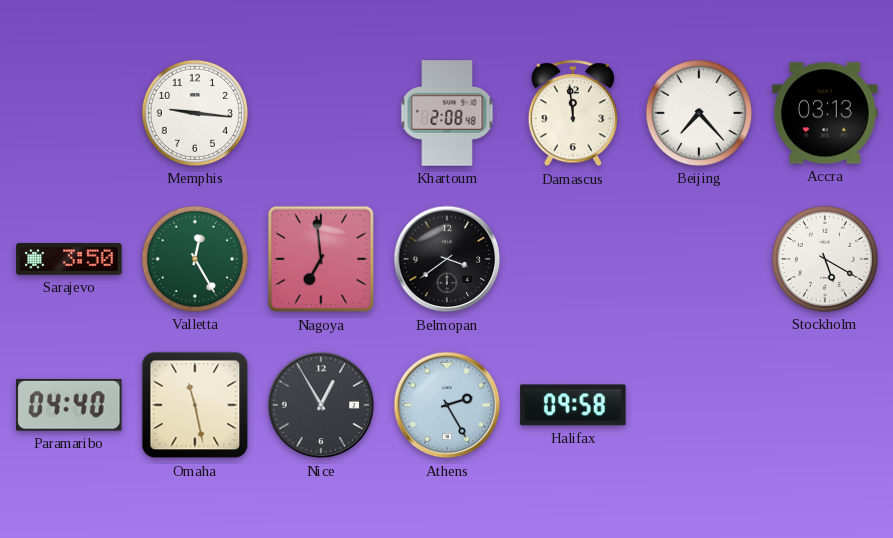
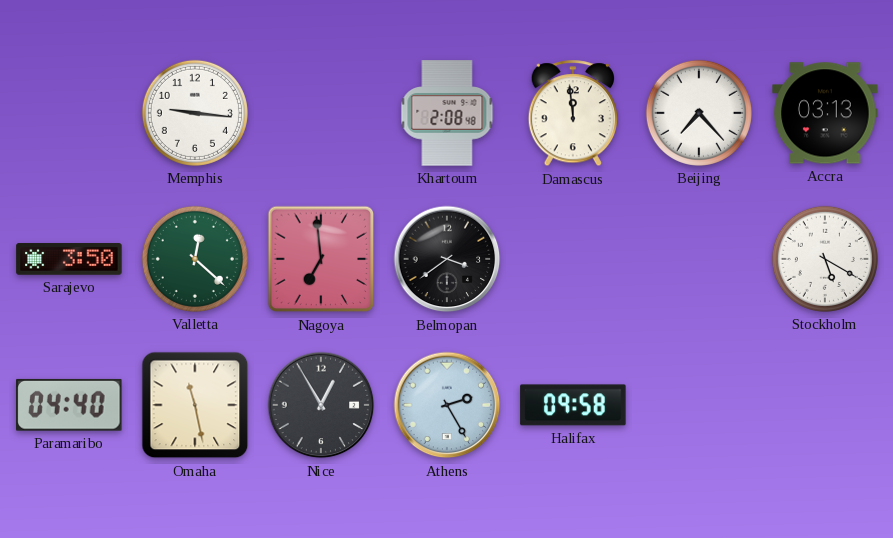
Valletta: 12:25 -> 12:22 (195, 259)
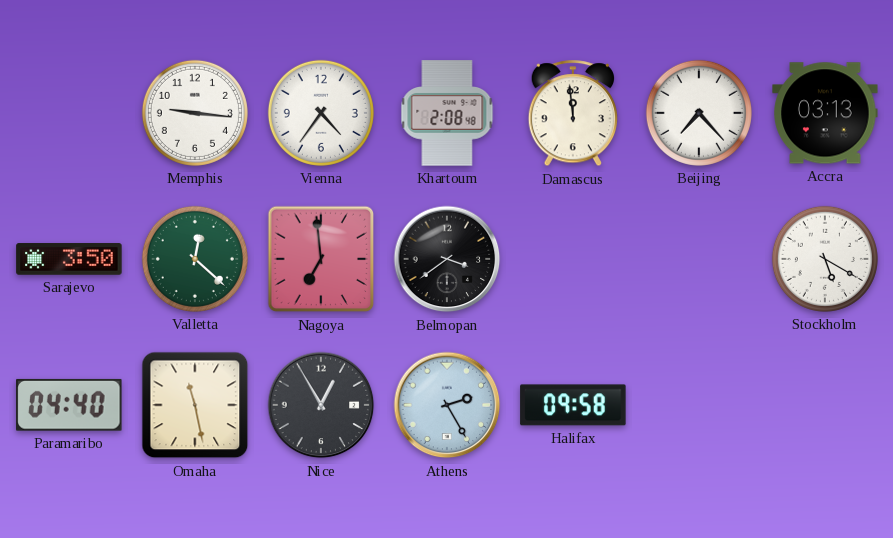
Vienna: none -> 4:36 (321, 113)
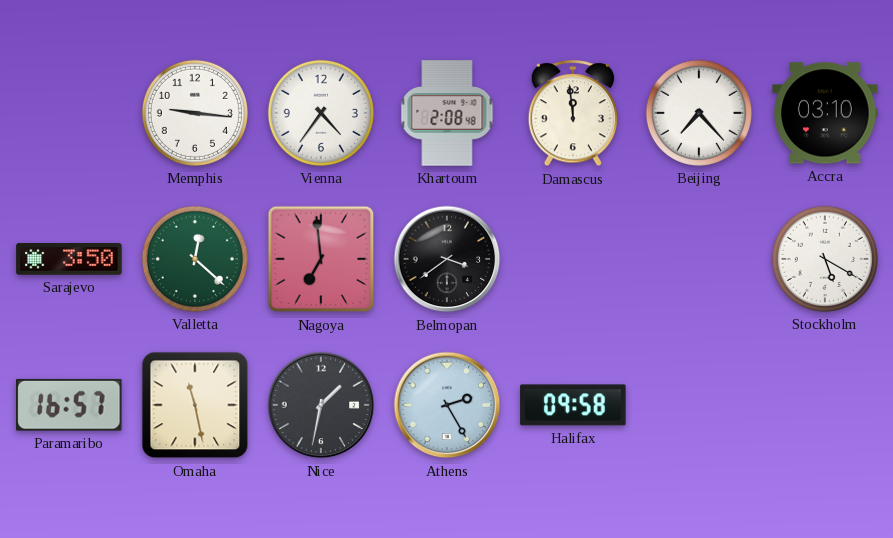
Accra: 03:13 -> 03:10 (825, 113)
Paramaribo: 04:40 -> 16:57 (69, 405)
Nice: 12:55 -> 1:32 (321, 405)
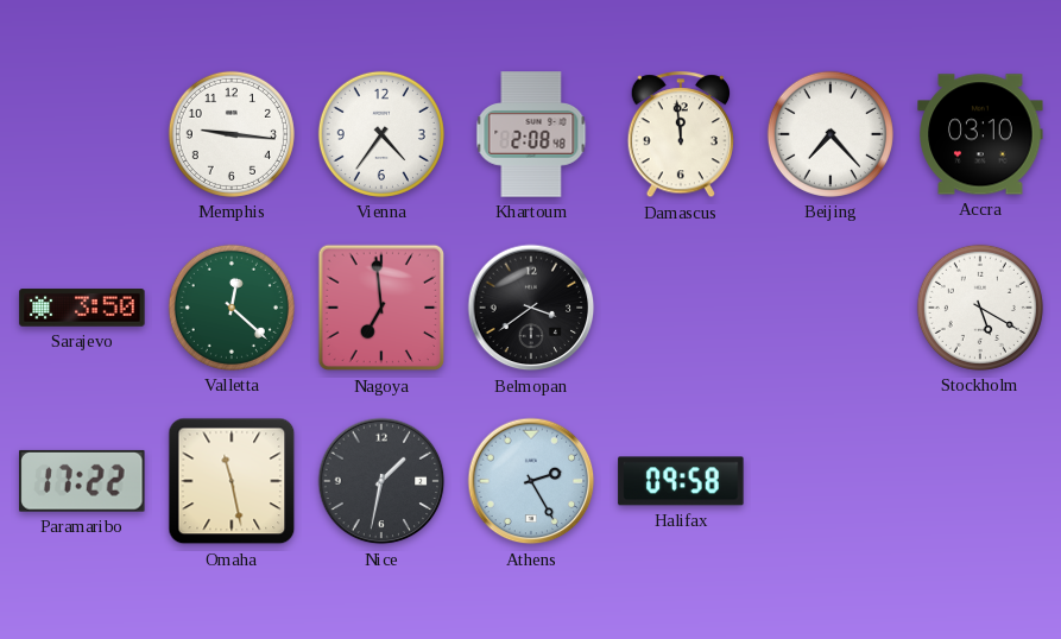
Paramaribo: 16:57 -> 17:22 (82, 481)
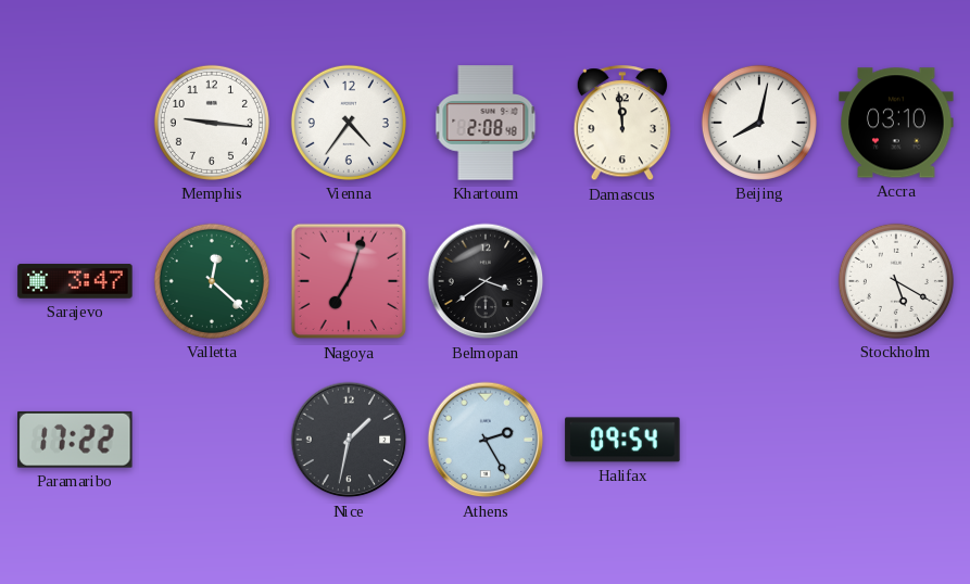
Beijing: 7:23 -> 8:02 (759, 123)
Sarajevo: 3:50 -> 3:47 (75, 281)
Nagoya: 6:59 -> 7:03 (349, 281)
Omaha: 11:28 -> none (232, 481)
Halifax: 09:58 -> 09:54 (622, 440)
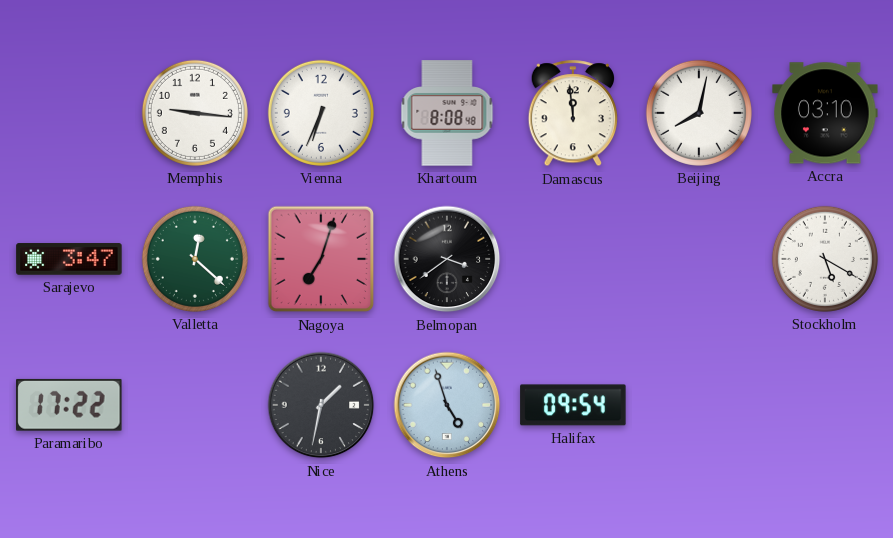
Vienna: 4:36 -> 6:34 (321, 113)
Khartoum: 2:08 -> 8:08 (447, 113)
Athens: 2:25 -> 4:57 (447, 405)
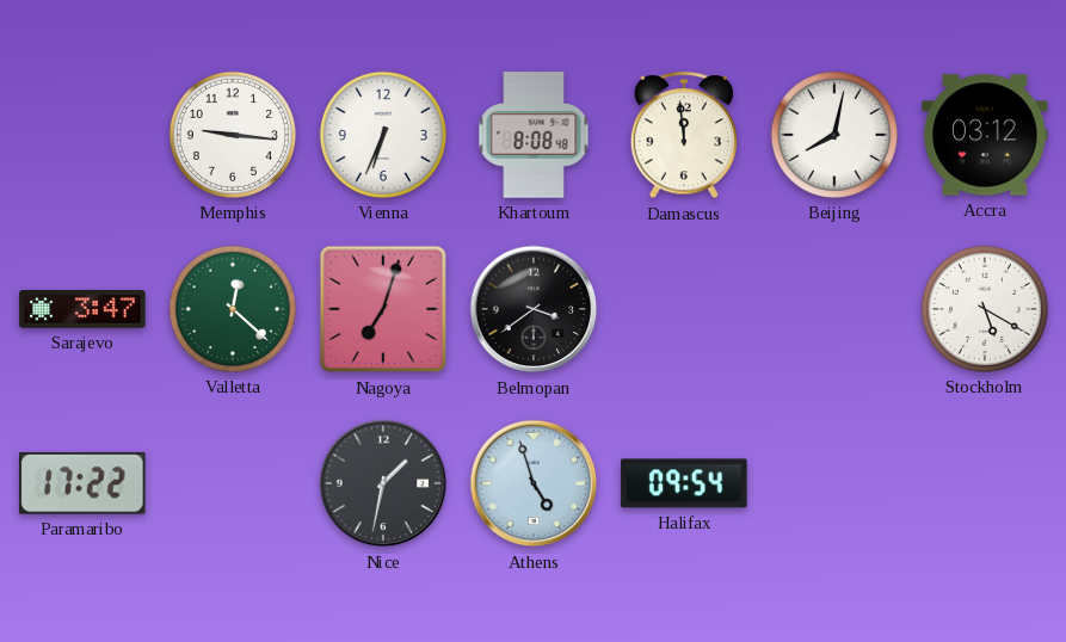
Accra: 03:10 -> 03:12 (985, 135)
